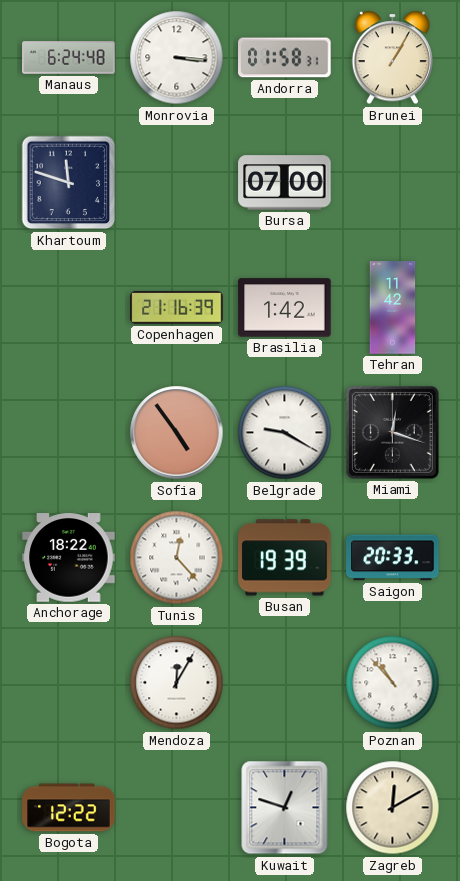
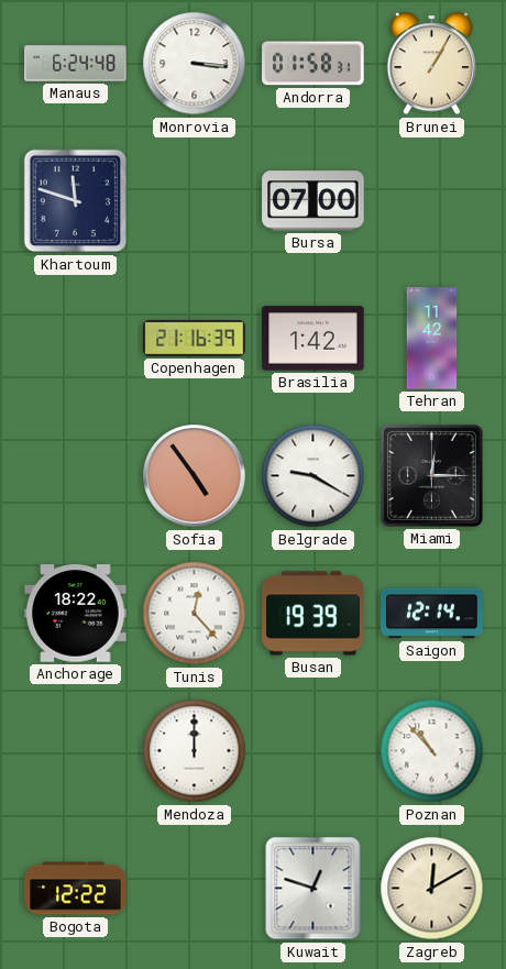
Miami: 12:18 -> 12:15 (431, 475)
Saigon: 20:33 -> 12:14 (432, 614)
Mendoza: 12:05 -> 12:00 (195, 751)
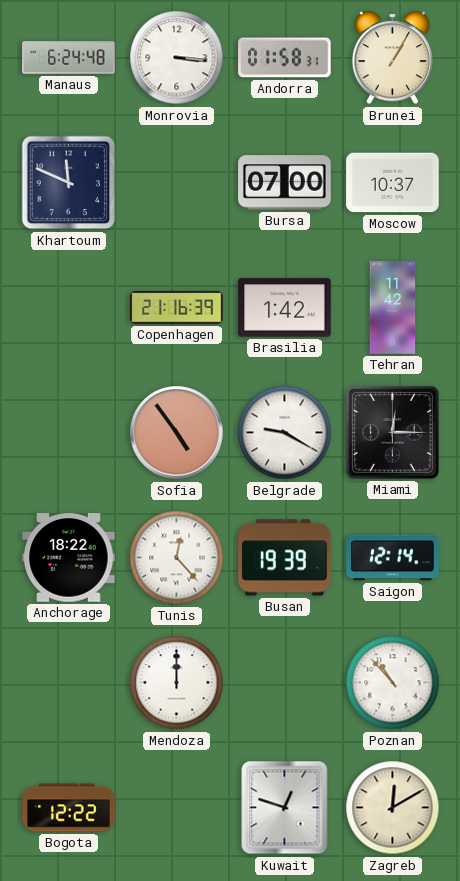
Khartoum: 11:48 -> 11:49 (69, 183)
Moscow: none -> 10:37 (393, 183)
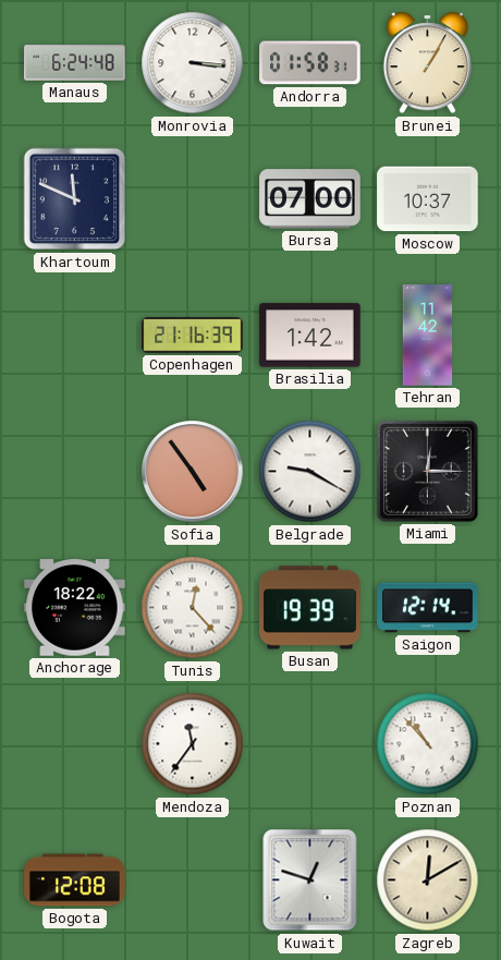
Mendoza: 12:00 -> 11:36 (193, 744)
Bogota: 12:22 -> 12:08 (75, 880)
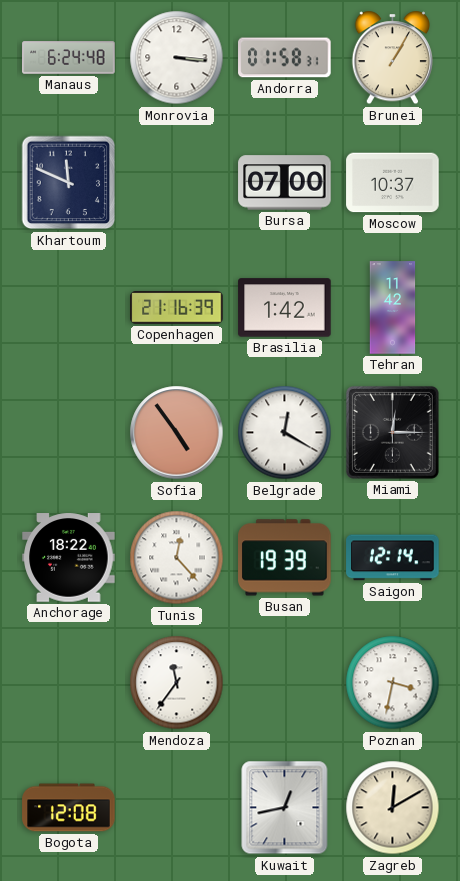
Belgrade: 9:20 -> 12:20 (285, 433)
Poznan: 10:53 -> 3:32 (393, 683)
Kuwait: 12:48 -> 12:43 (285, 808)
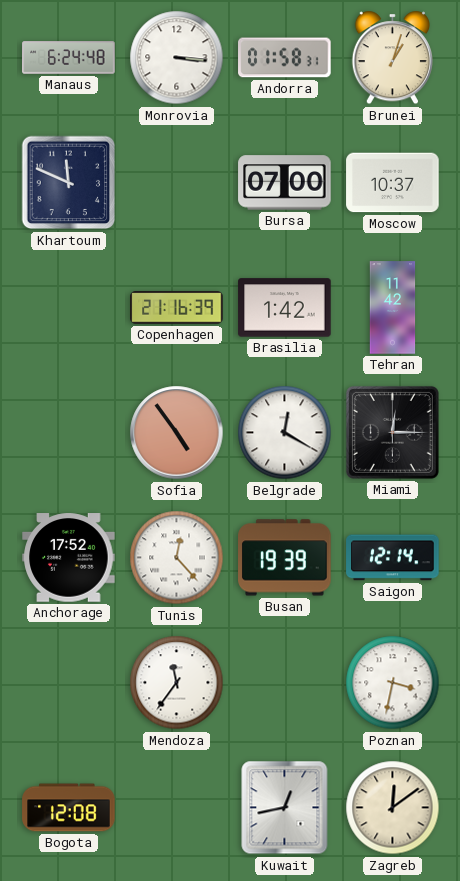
Brunei: 1:05 -> 1:03 (392, 58)
Anchorage: 18:22 -> 17:52 (69, 558)
Zagreb: 12:10 -> 12:09 (393, 808)
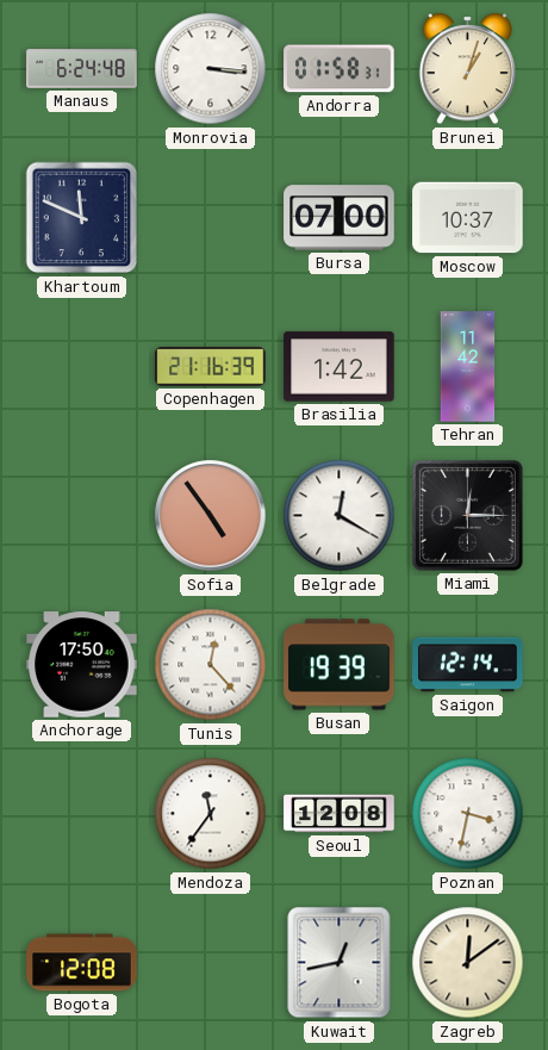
Anchorage: 17:52 -> 17:50 (82, 665)
Seoul: none -> 12:08 (340, 814)
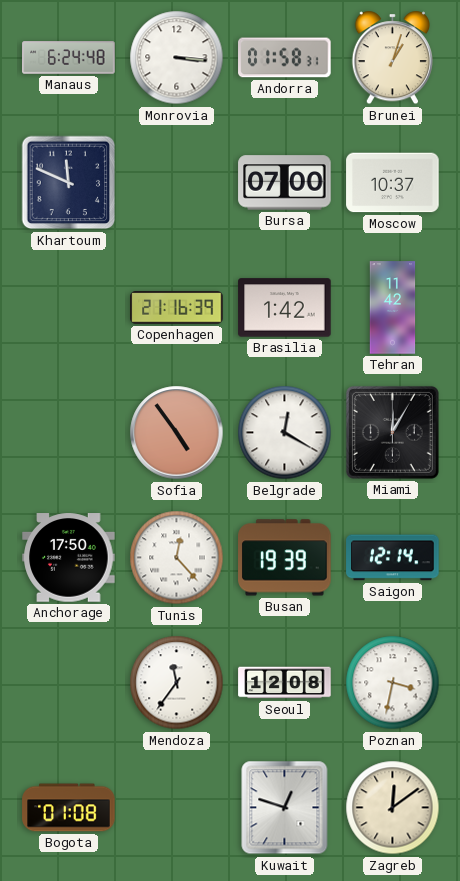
Miami: 12:15 -> 12:05 (392, 432)
Bogota: 12:08 -> 01:08 (69, 808)
Kuwait: 12:43 -> 12:48 (285, 808)
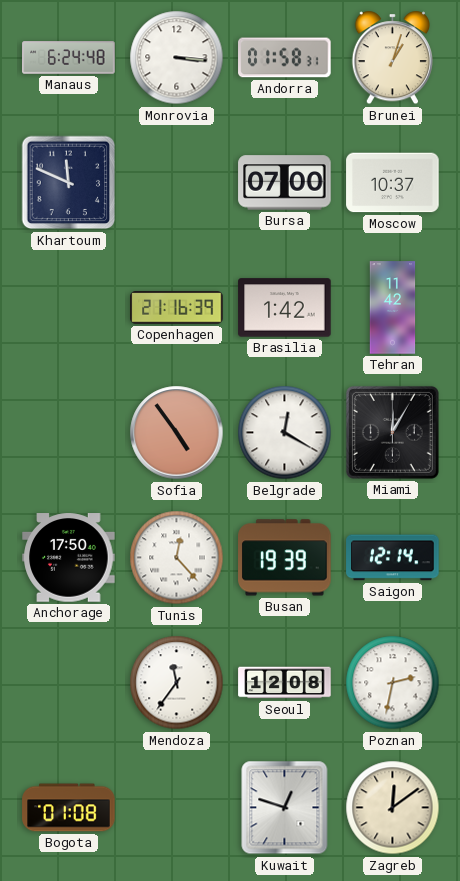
Poznan: 3:32 -> 2:32 (393, 683)
